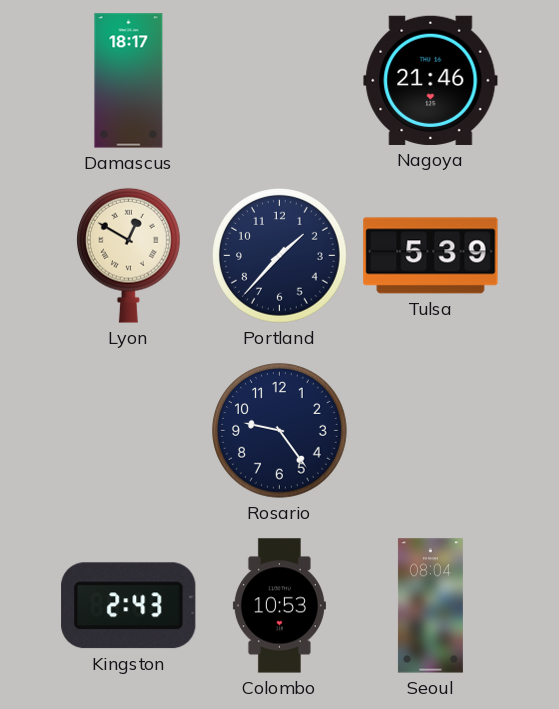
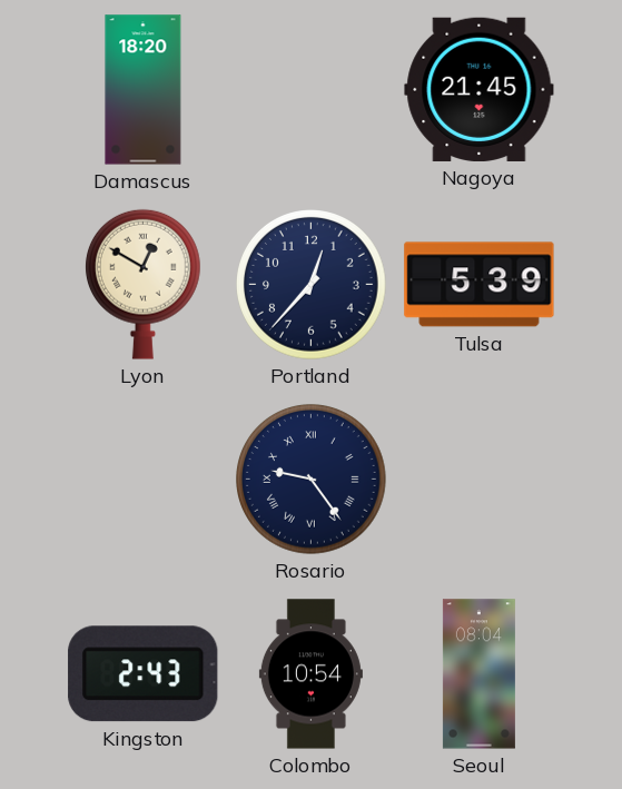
Damascus: 18:17 -> 18:20 (144, 90)
Nagoya: 21:46 -> 21:45 (480, 89)
Portland: 1:37 -> 12:37 (312, 285)
Rosario numerals: Arabic -> Roman (312, 480)
Colombo: 10:53 -> 10:54 (310, 674)
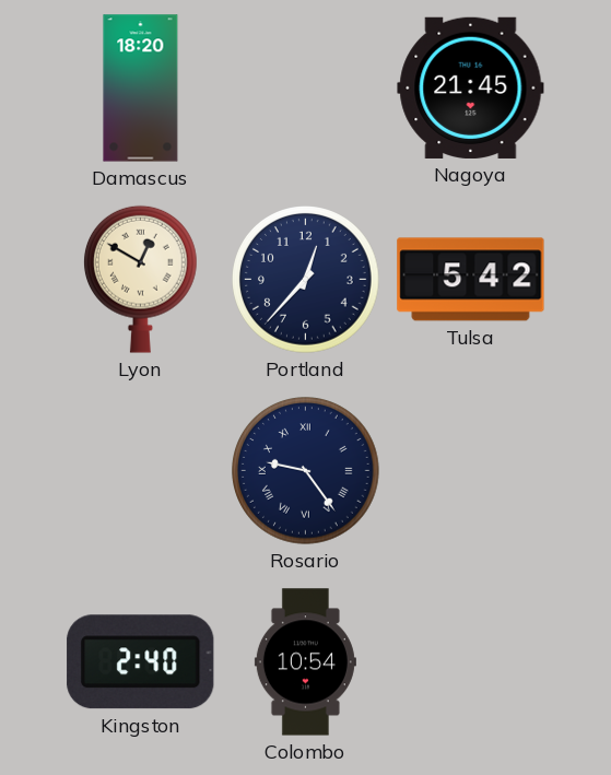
Tulsa: 5:39 -> 5:42 (471, 280)
Kingston: 2:43 -> 2:40 (141, 662)
Seoul: 08:04 -> none (478, 674)
